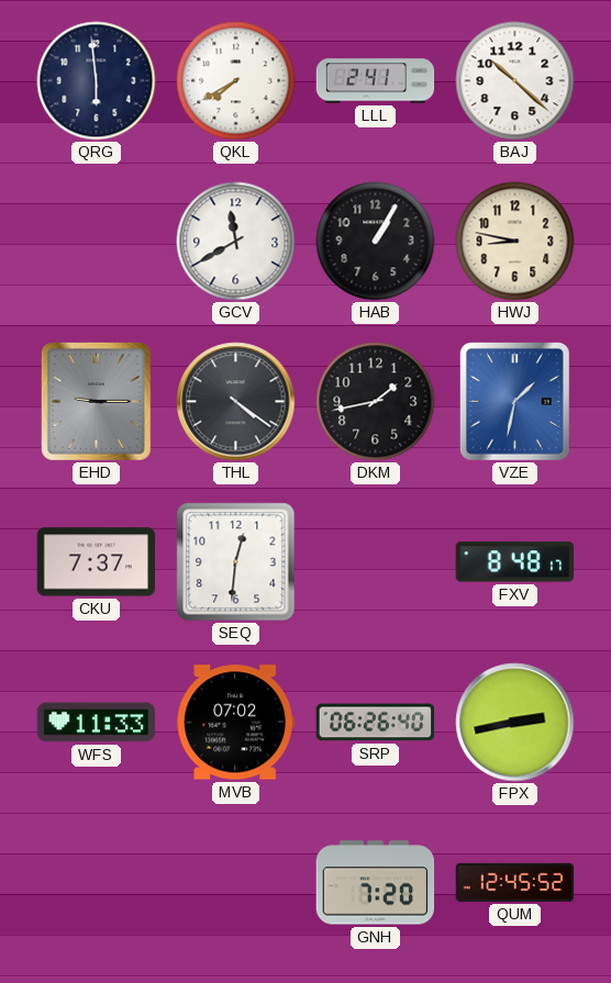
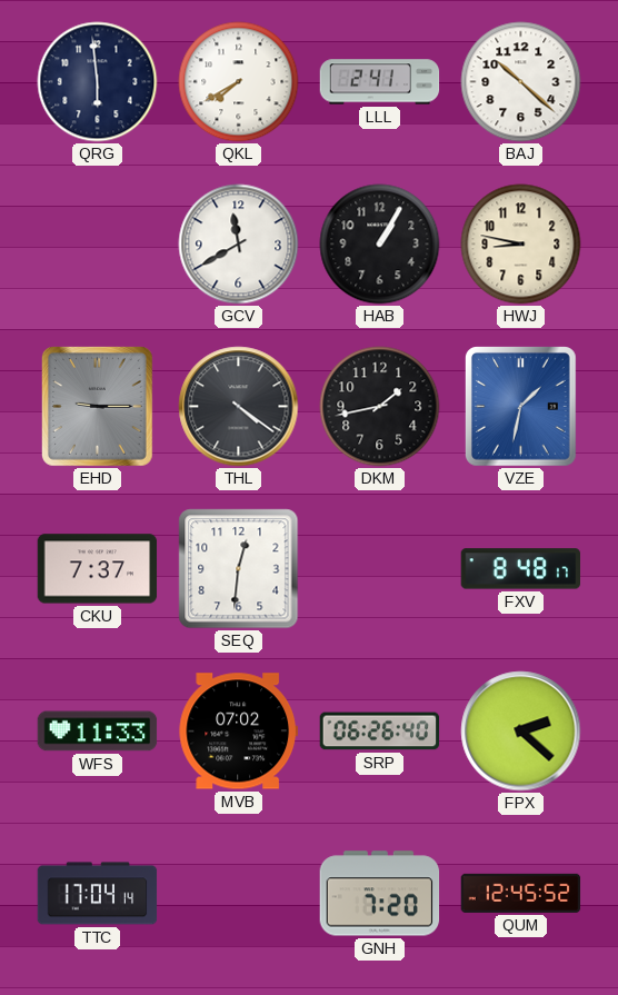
FPX: 2:43 -> 2:22 (521, 732)
TTC: none -> 17:04 (98, 894)
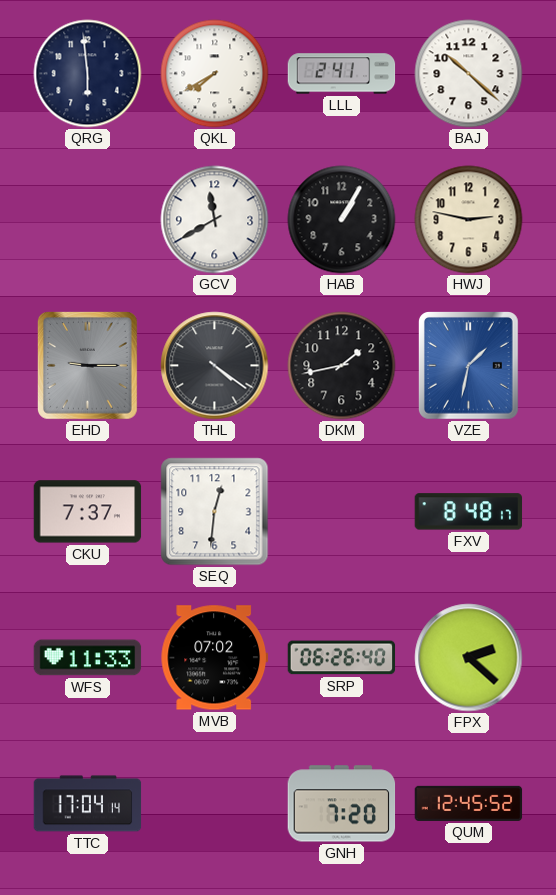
HWJ: 8:47 -> 2:47 (469, 220)
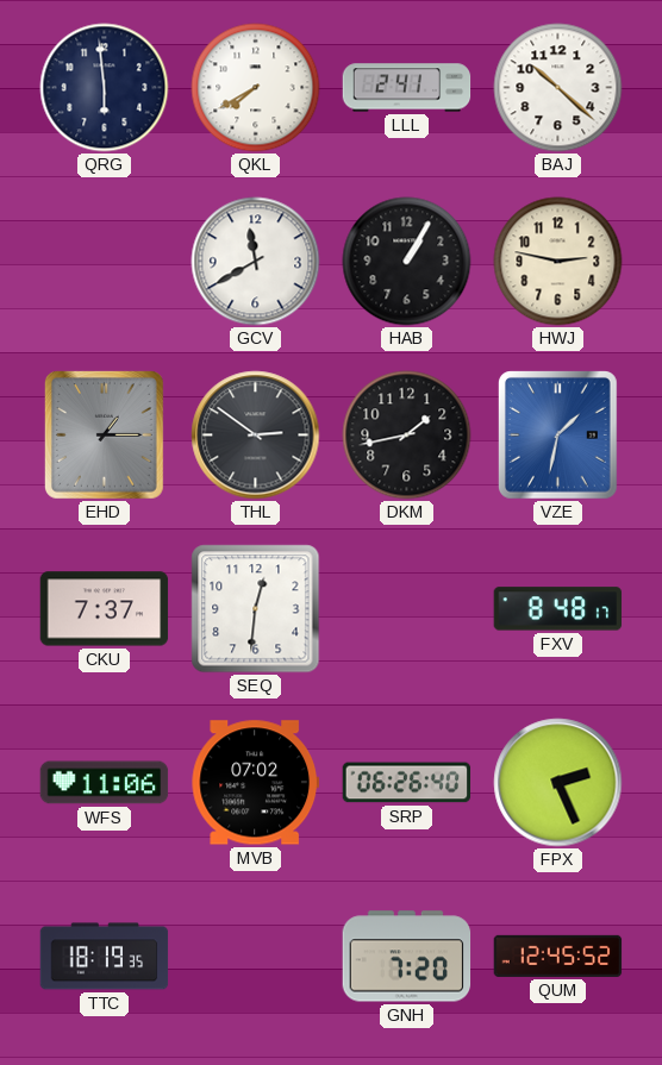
EHD: 9:15 -> 1:15 (105, 436)
THL: 4:21 -> 2:51 (256, 436)
WFS: 11:33 -> 11:06 (105, 783)
FPX: 2:22 -> 2:26 (558, 783)
TTC: 17:04 -> 18:19 (105, 957)
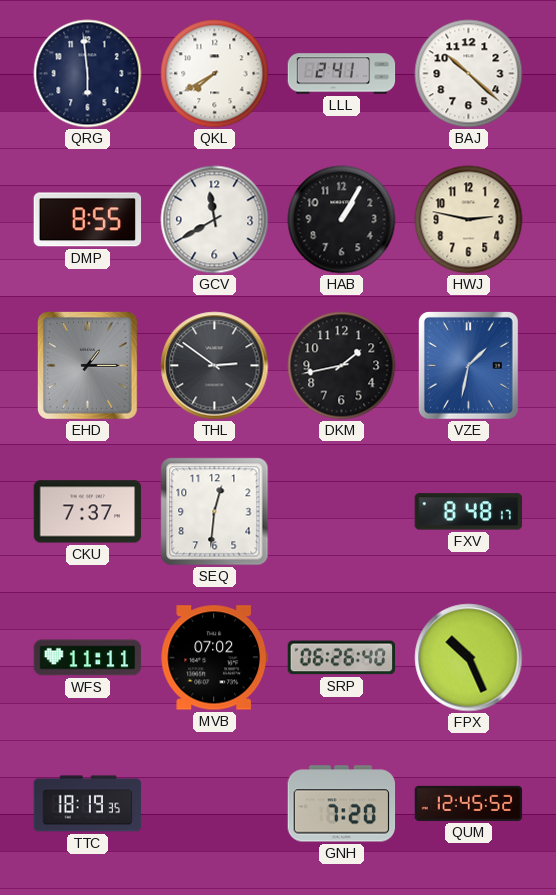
DMP: none -> 8:55 (88, 220)
WFS: 11:06 -> 11:11 (88, 658)
FPX: 2:26 -> 10:26 (469, 658)
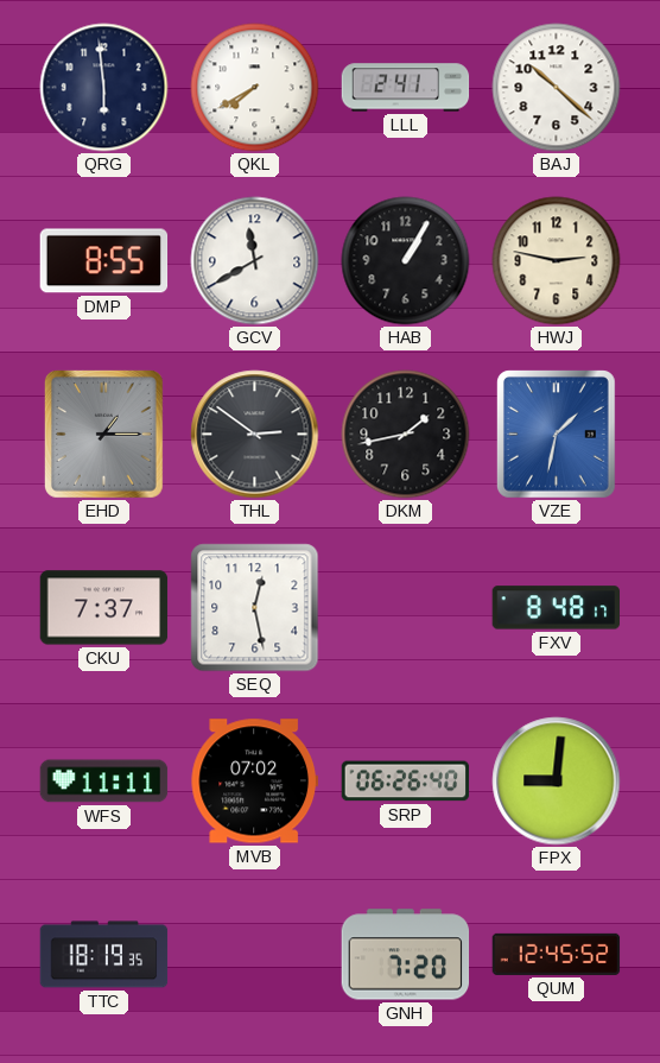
SEQ: 12:31 -> 12:28 (255, 608)
FPX: 10:26 -> 9:01 (557, 782)
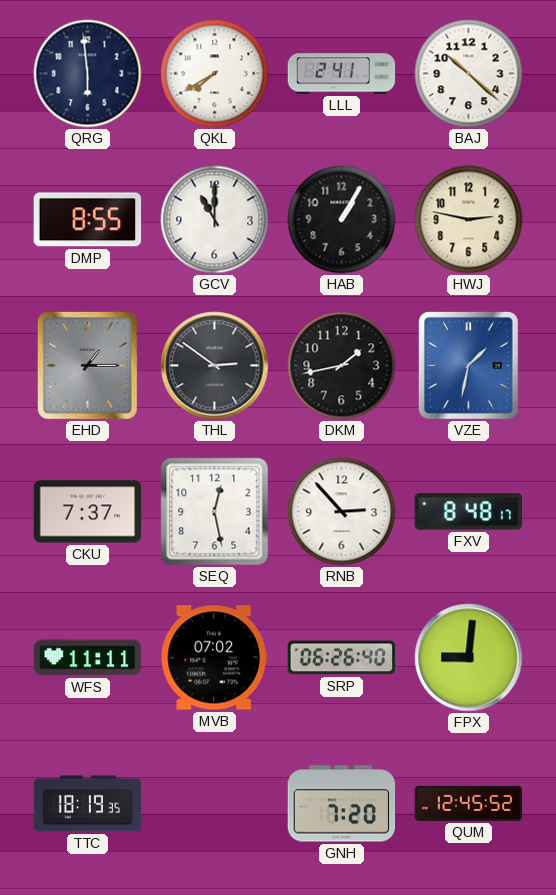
GCV: 11:40 -> 11:00 (215, 220)
RNB: none -> 2:53 (342, 512)
